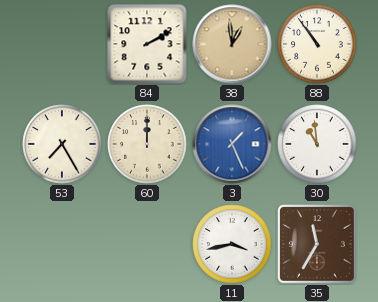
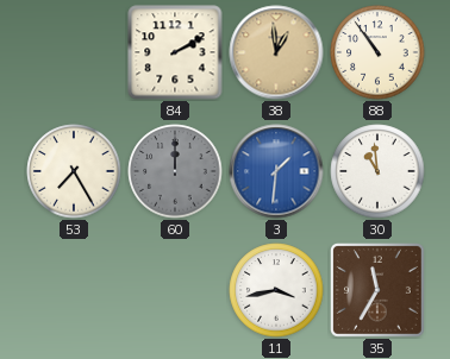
60 dial: cream -> grey (175, 171)
3: 1:26 -> 1:31 (276, 171)
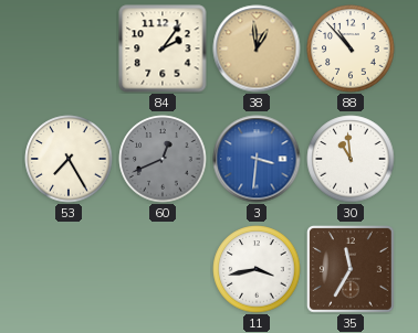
84: 2:10 -> 2:06 (163, 49)
88: 10:54 -> 10:53 (351, 49)
60: 12:00 -> 12:41 (163, 159)
3: 1:31 -> 3:31 (257, 159)
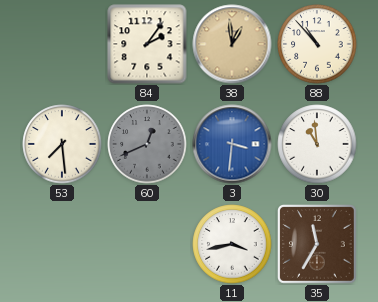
53: 7:25 -> 7:29 (62, 144)
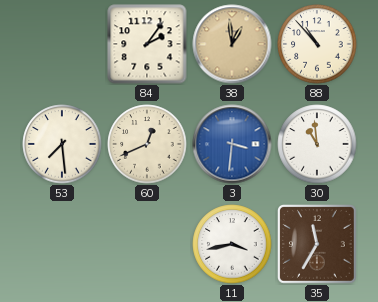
60 dial: grey -> cream (147, 144)
